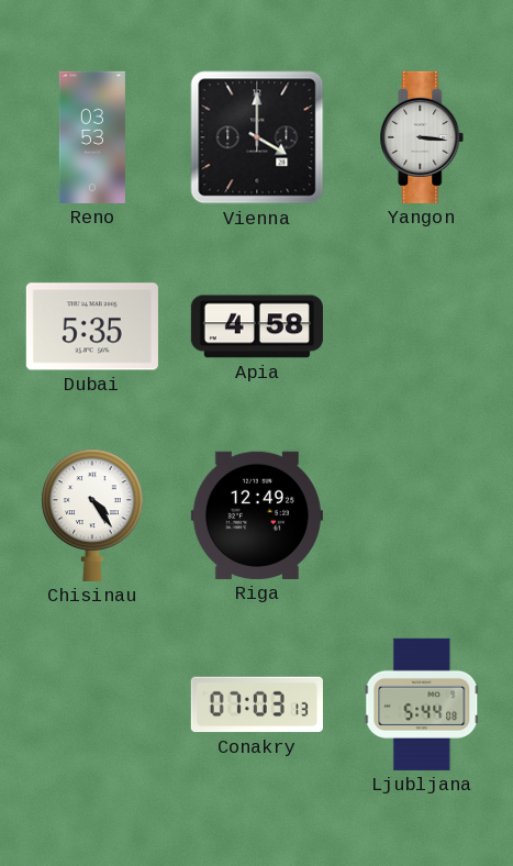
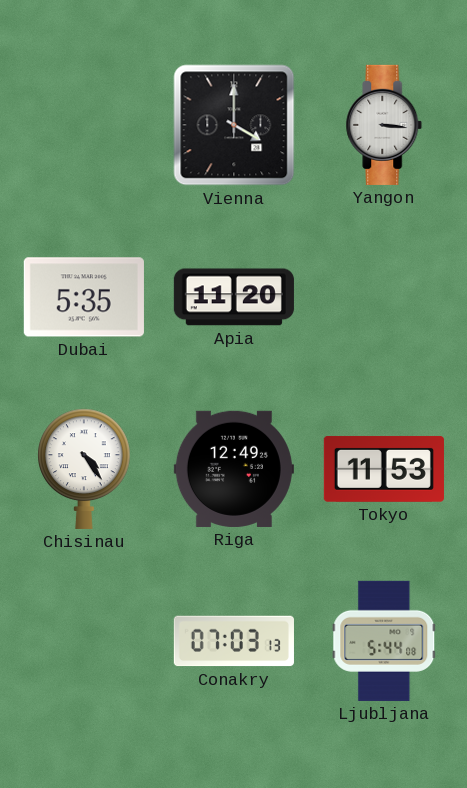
Reno: 03:53 -> none (92, 137)
Apia: 4:58 -> 11:20 (234, 297)
Tokyo: none -> 11:53 (384, 469)
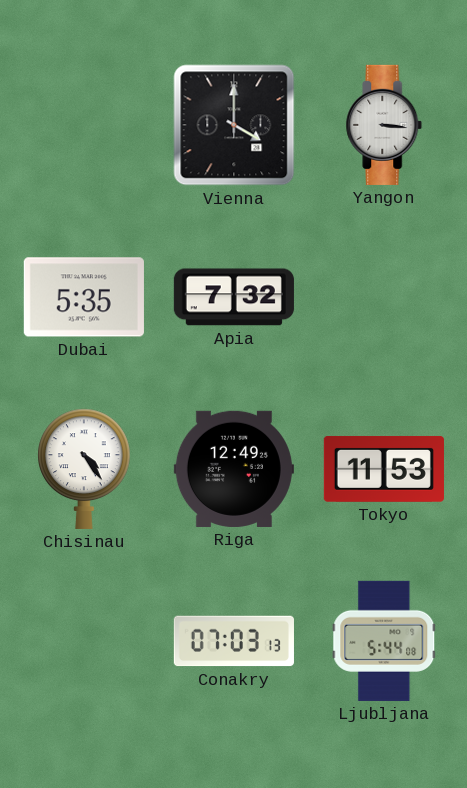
Apia: 11:20 -> 7:32 (234, 297)
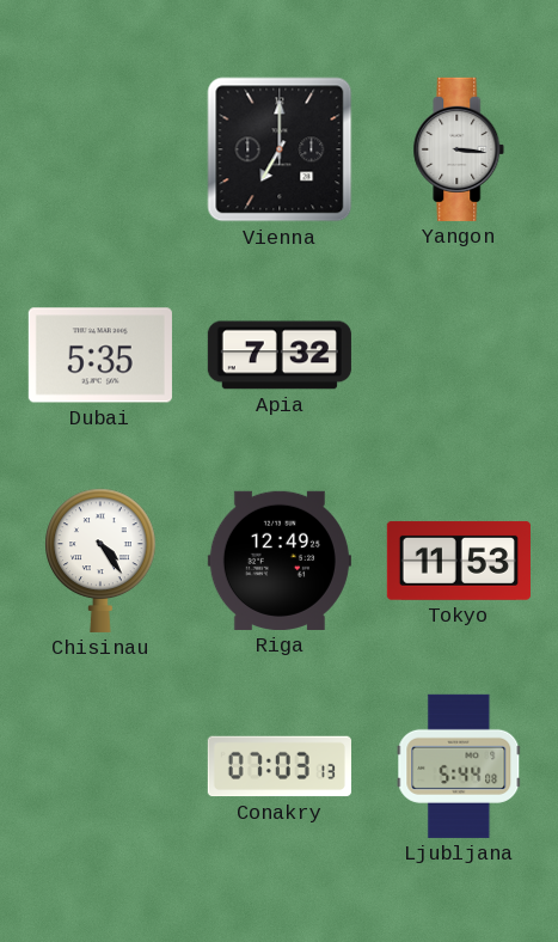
Vienna: 4:00 -> 7:00 (280, 149)
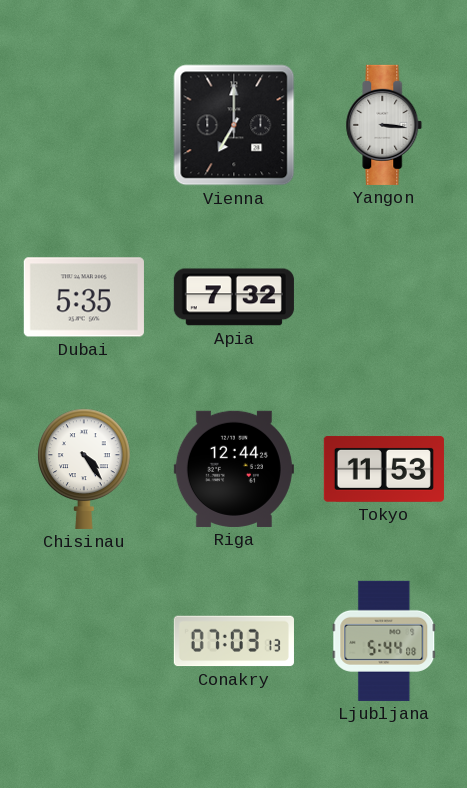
Riga: 12:49 -> 12:44 (234, 469)
